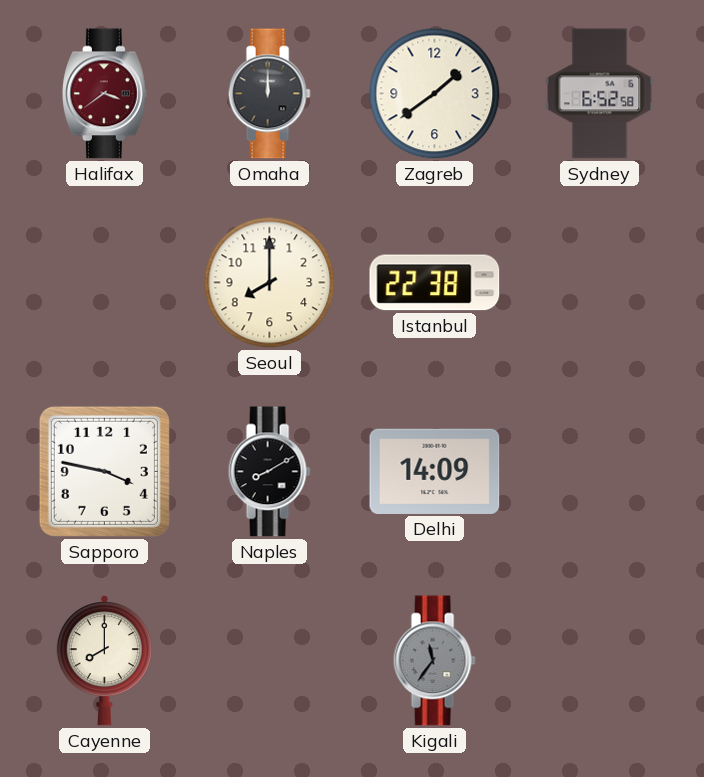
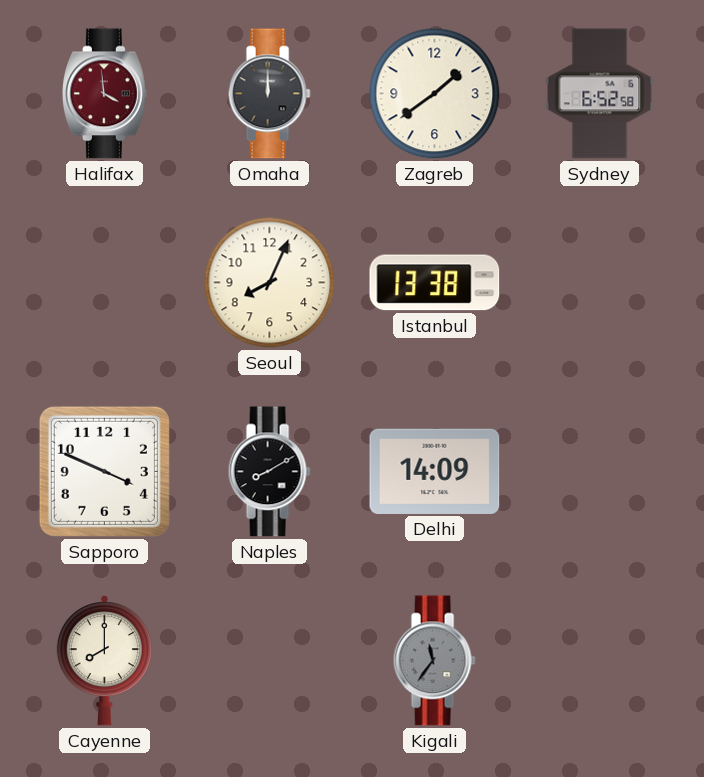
Halifax: 3:39 -> 3:59 (104, 94)
Seoul: 8:00 -> 8:04 (270, 283)
Istanbul: 22:38 -> 13:38 (435, 283)
Sapporo: 3:47 -> 3:49 (104, 471)
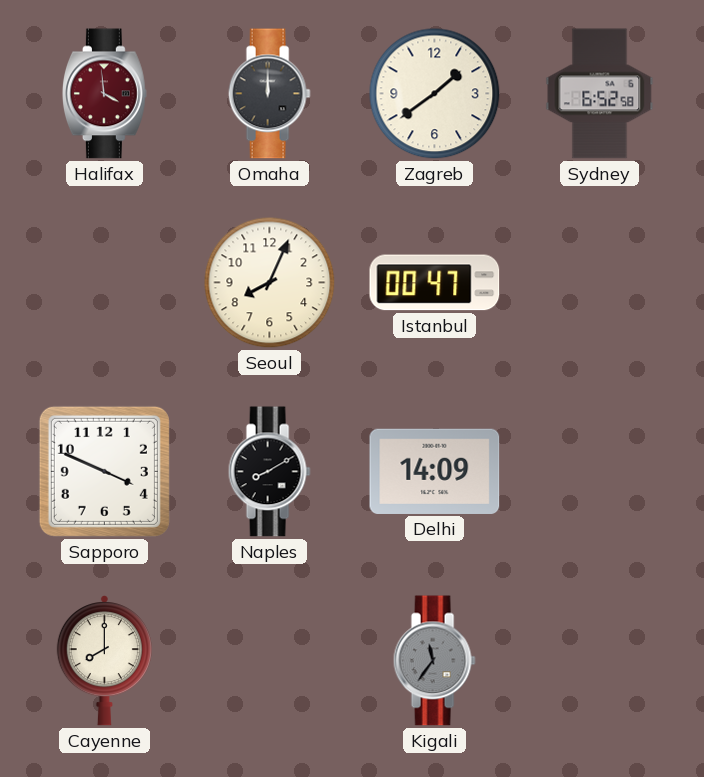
Istanbul: 13:38 -> 00:47 (435, 283)
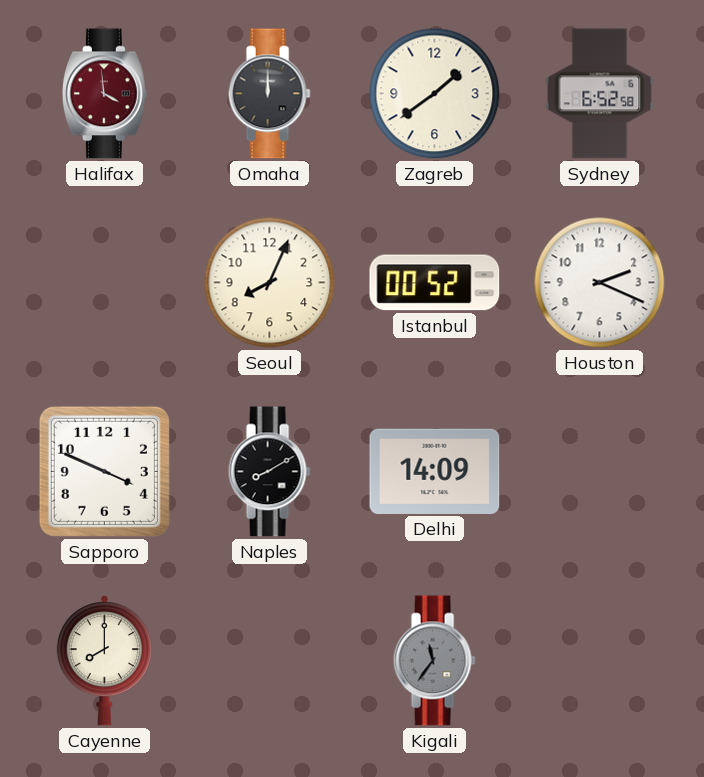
Istanbul: 00:47 -> 00:52 (435, 283)
Houston: none -> 2:19 (600, 283)
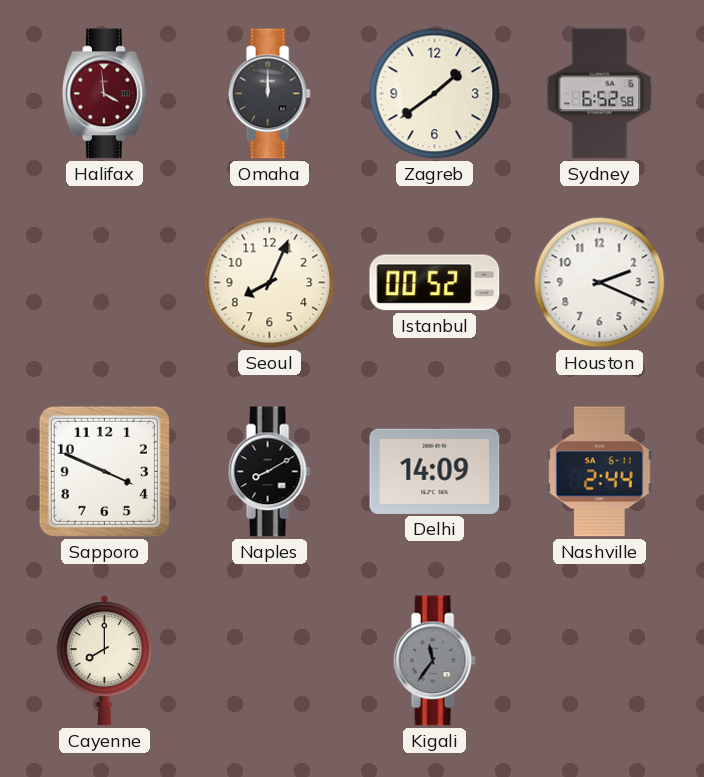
Nashville: none -> 2:44 (600, 472)
